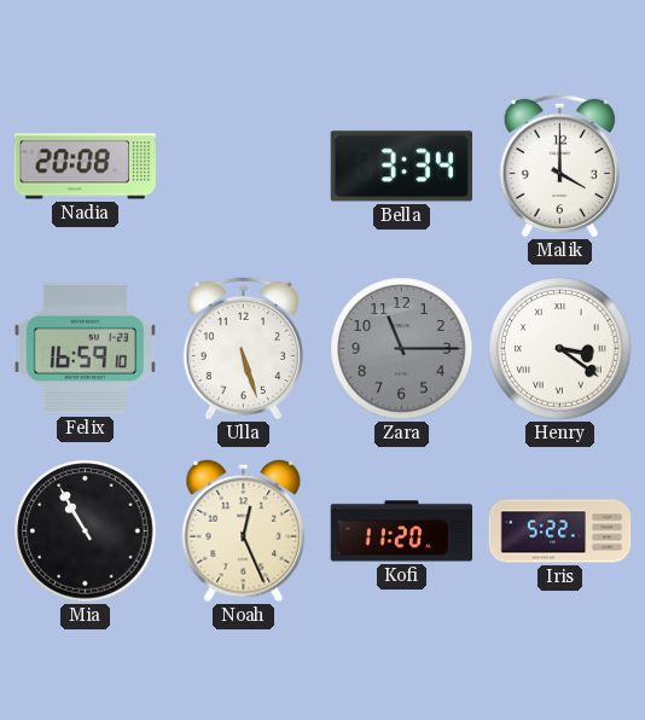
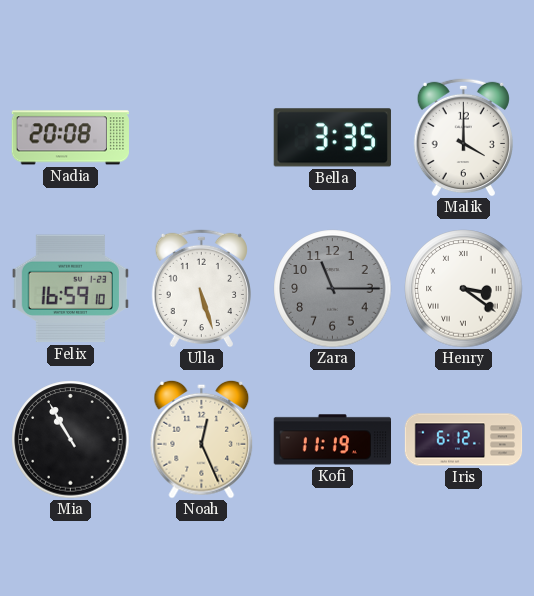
Bella: 3:34 -> 3:35 (332, 138)
Kofi: 11:20 -> 11:19 (332, 440)
Iris: 5:22 -> 6:12 (464, 440)
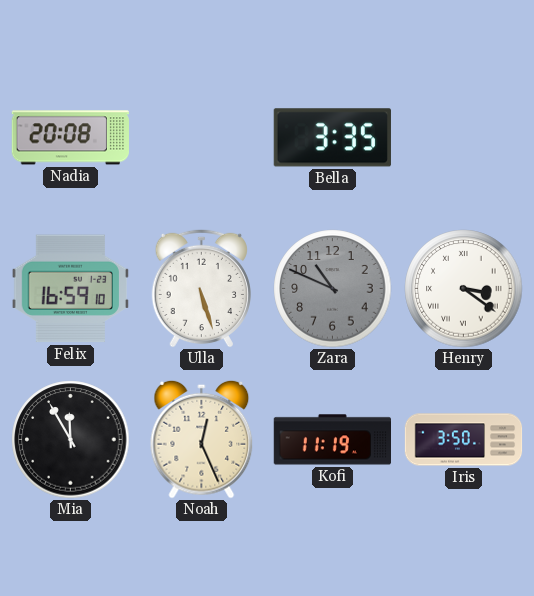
Malik: 4:00 -> none (463, 137)
Zara: 11:15 -> 10:49 (333, 289)
Mia: 10:55 -> 11:55 (71, 440)
Iris: 6:12 -> 3:50 (464, 440)
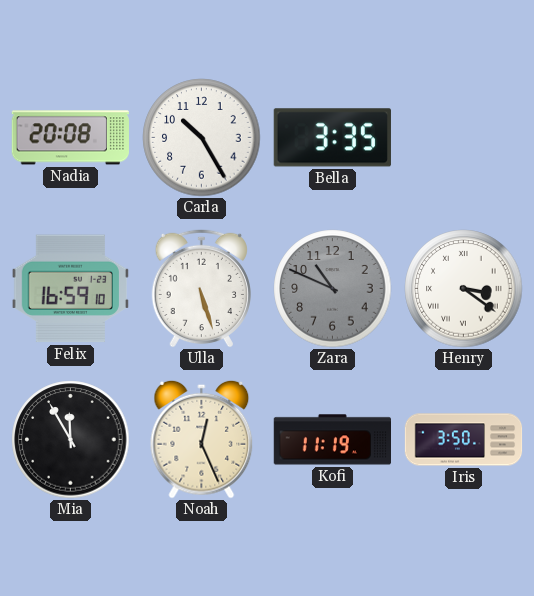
Carla: none -> 10:25 (202, 138)
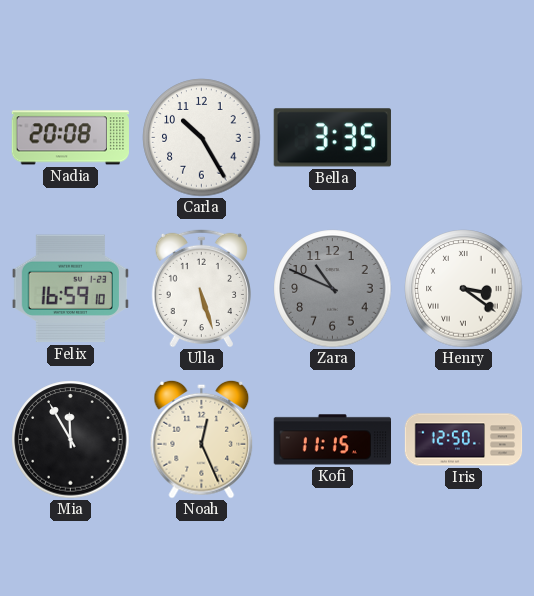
Kofi: 11:19 -> 11:15 (332, 440)
Iris: 3:50 -> 12:50 (464, 440)
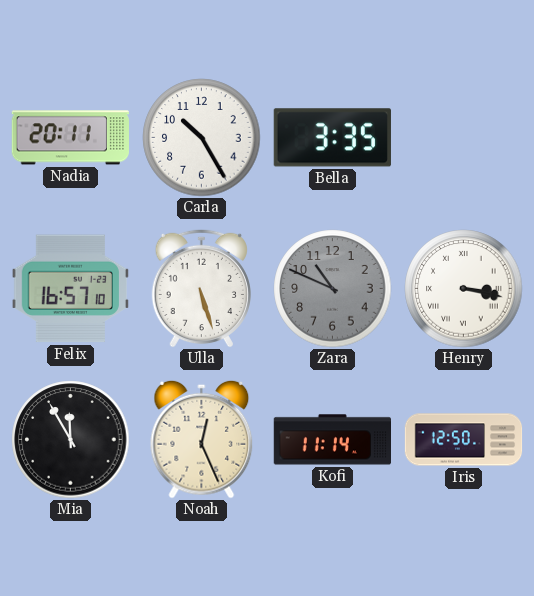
Nadia: 20:08 -> 20:11 (70, 138)
Felix: 16:59 -> 16:57 (70, 289)
Henry: 3:21 -> 3:17 (464, 289)
Kofi: 11:15 -> 11:14 (332, 440)
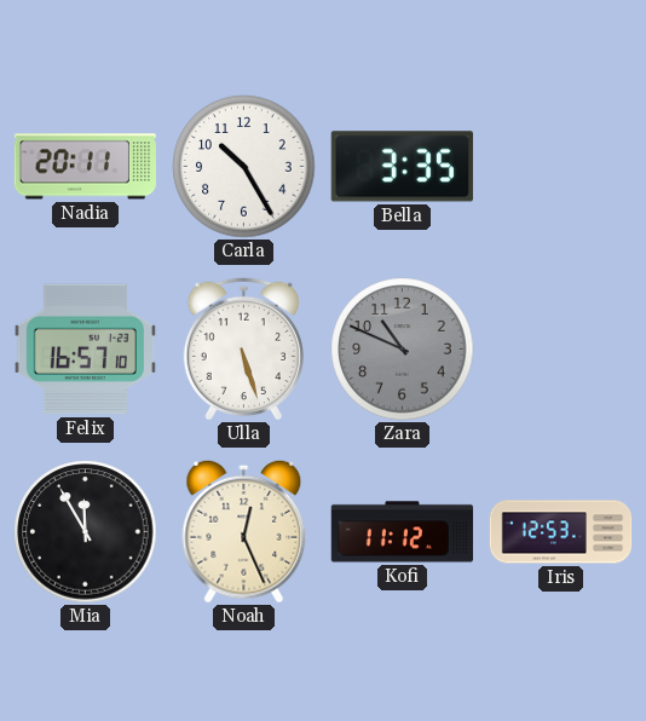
Henry: 3:17 -> none (464, 289)
Kofi: 11:14 -> 11:12 (402, 532)
Iris: 12:50 -> 12:53 (561, 532)
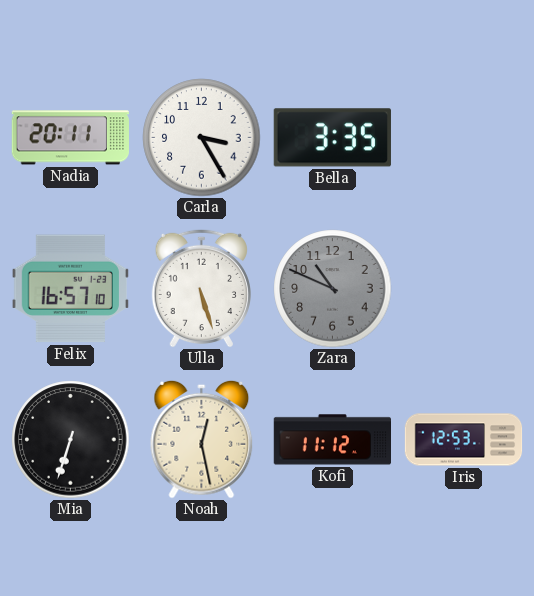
Carla: 10:25 -> 3:25 (202, 138)
Mia: 11:55 -> 6:33 (71, 440)
Noah: 12:26 -> 12:28 (202, 439)
